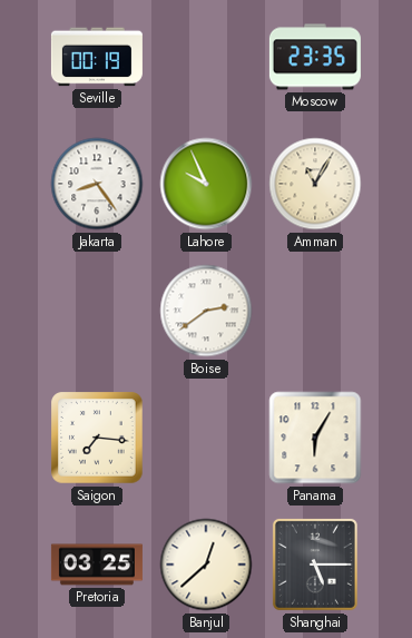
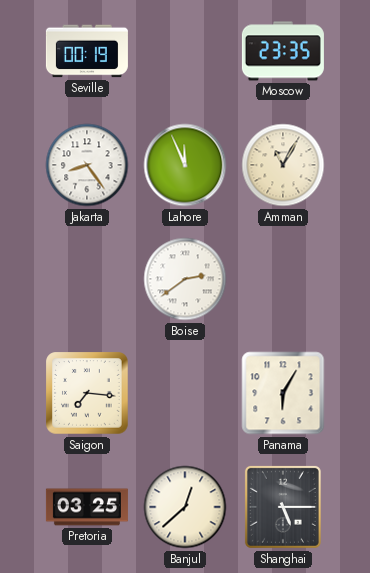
Lahore: 9:56 -> 11:56 (185, 165)
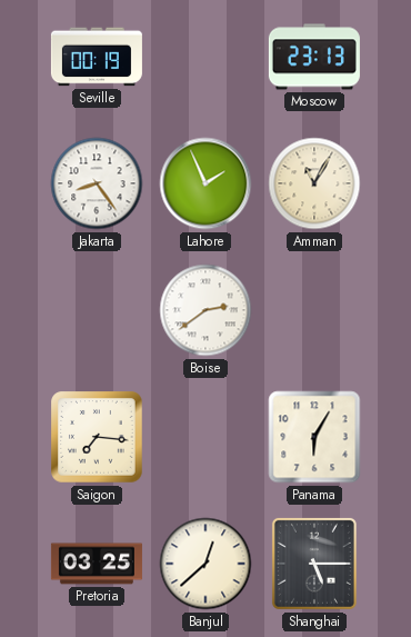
Moscow: 23:35 -> 23:13 (314, 57)
Lahore: 11:56 -> 1:56 (205, 183)
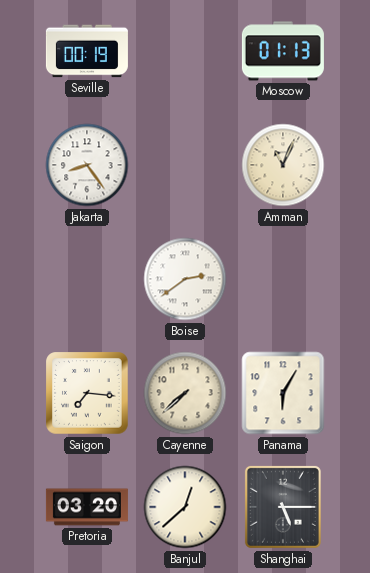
Moscow: 23:13 -> 01:13 (283, 51)
Lahore: 1:56 -> none (205, 183)
Amman: 11:05 -> 11:04 (283, 165)
Cayenne: none -> 7:38 (185, 393)
Pretoria: 03:25 -> 03:20 (87, 507)
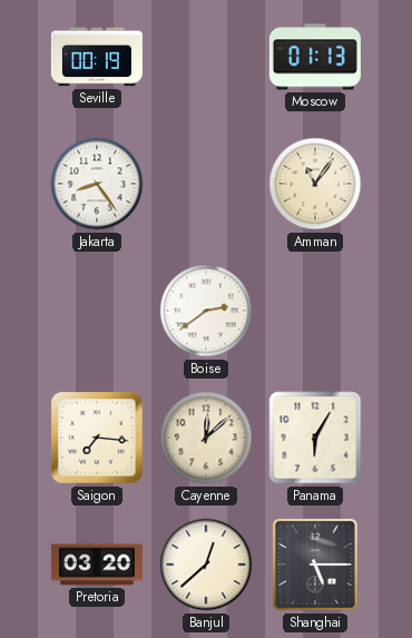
Amman: 11:04 -> 11:06 (315, 184)
Cayenne: 7:38 -> 12:08 (206, 438)
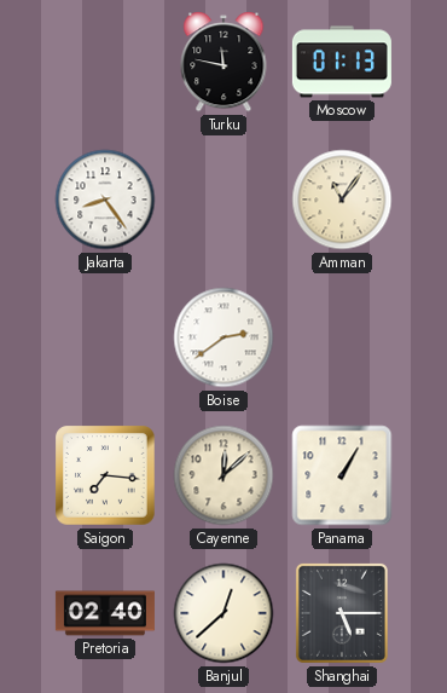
Seville: 00:19 -> none (97, 57)
Turku: none -> 11:47 (224, 63)
Panama: 6:05 -> 1:05 (342, 475)
Pretoria: 03:20 -> 02:40 (105, 613)
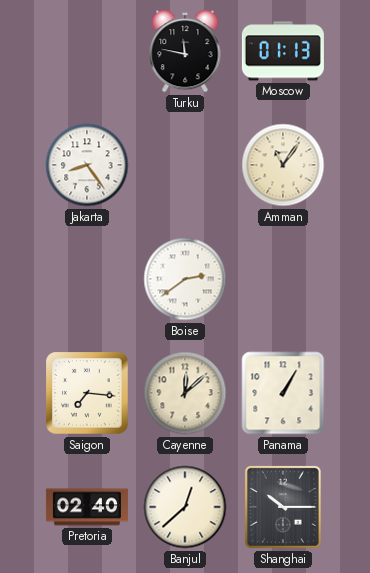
Shanghai: 5:15 -> 10:15 (283, 507)
